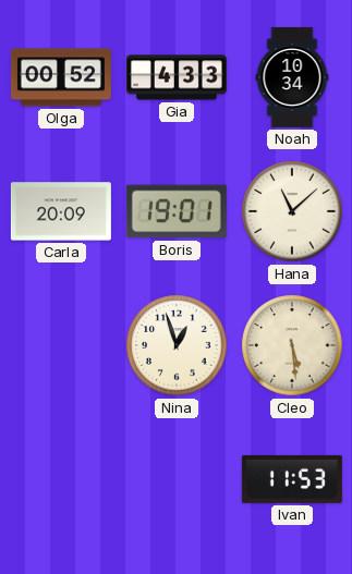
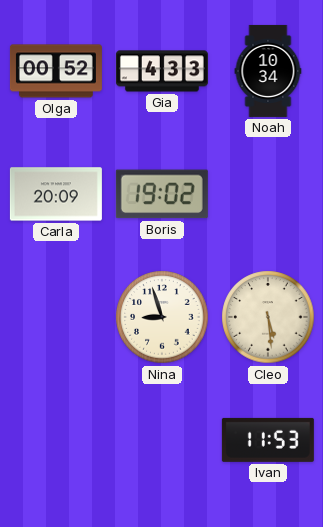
Boris: 19:01 -> 19:02 (162, 194)
Hana: 11:08 -> none (292, 211)
Nina: 12:57 -> 8:57 (162, 317)
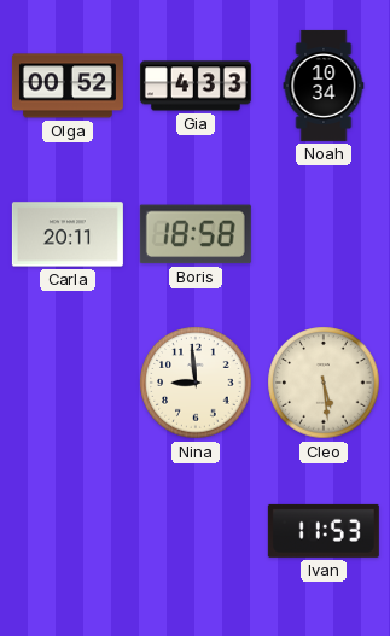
Carla: 20:09 -> 20:11 (68, 234)
Boris: 19:02 -> 18:58 (196, 234)
Nina: 8:57 -> 8:59 (196, 383)
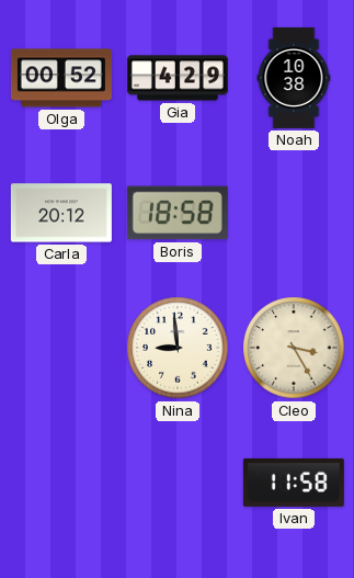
Gia: 4:33 -> 4:29 (178, 78)
Noah: 10:34 -> 10:38 (294, 78)
Carla: 20:11 -> 20:12 (61, 213)
Cleo: 5:29 -> 3:25 (294, 348)
Ivan: 11:53 -> 11:58 (294, 483)
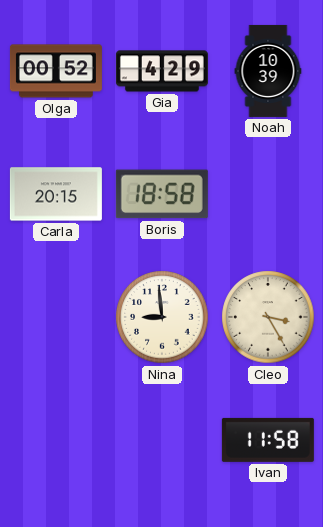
Noah: 10:38 -> 10:39 (268, 71)
Carla: 20:12 -> 20:15 (56, 194)
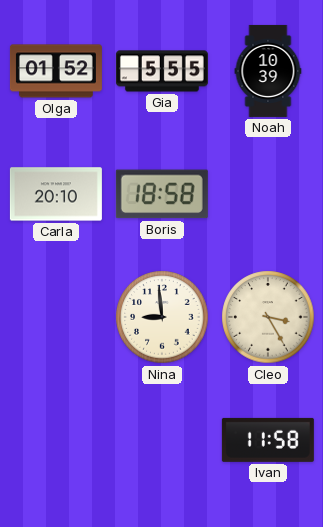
Olga: 00:52 -> 01:52 (56, 71)
Gia: 4:29 -> 5:55 (162, 71)
Carla: 20:15 -> 20:10 (56, 194)
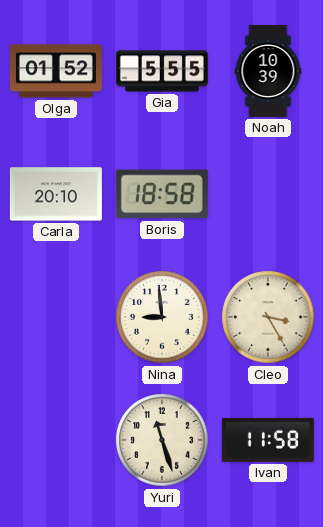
Yuri: none -> 11:27 (162, 440)
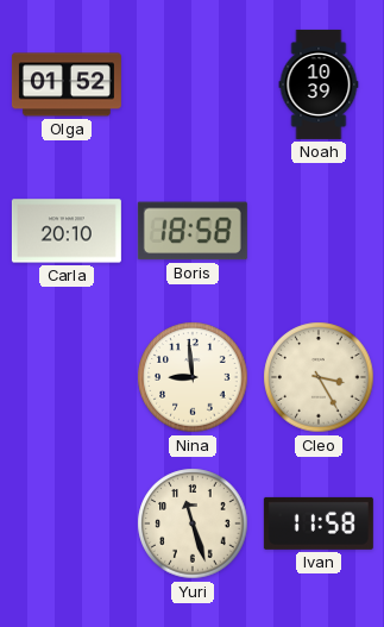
Gia: 5:55 -> none (162, 71)
